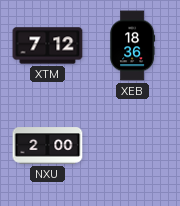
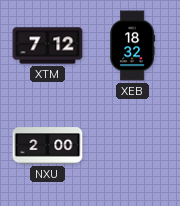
XEB: 18:36 -> 18:32 (133, 46)
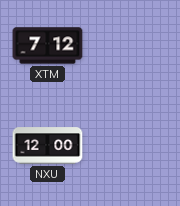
XEB: 18:32 -> none (133, 46)
NXU: 2:00 -> 12:00 (48, 146)
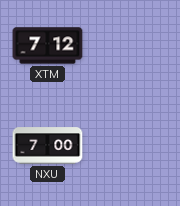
NXU: 12:00 -> 7:00 (48, 146)
